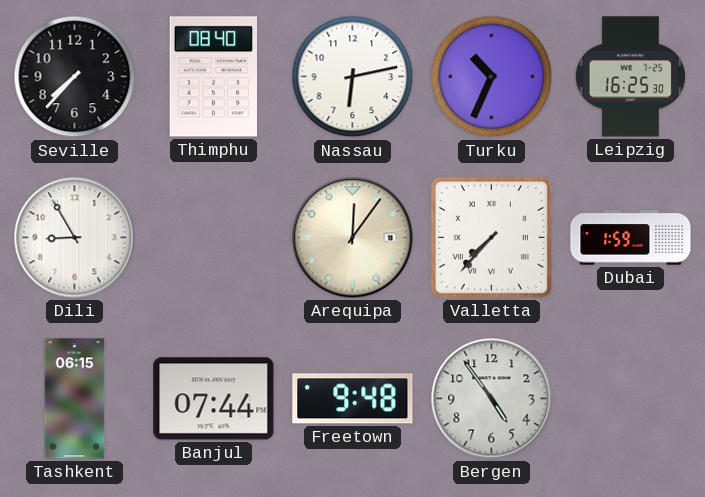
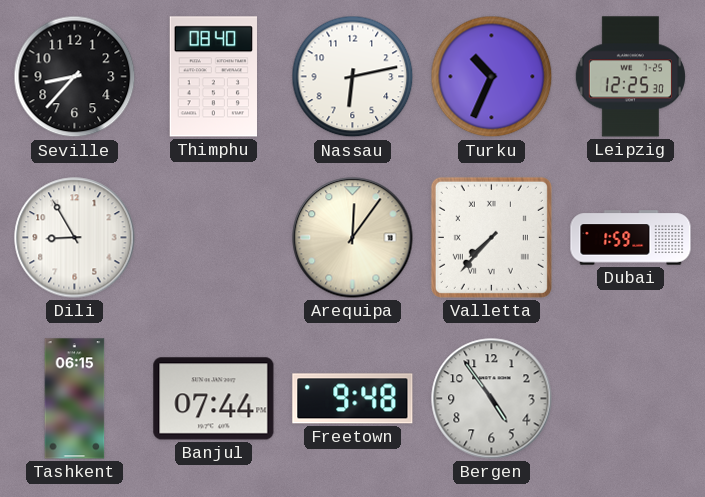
Seville: 7:37 -> 8:37 (75, 77)
Leipzig: 16:25 -> 12:25 (630, 77)
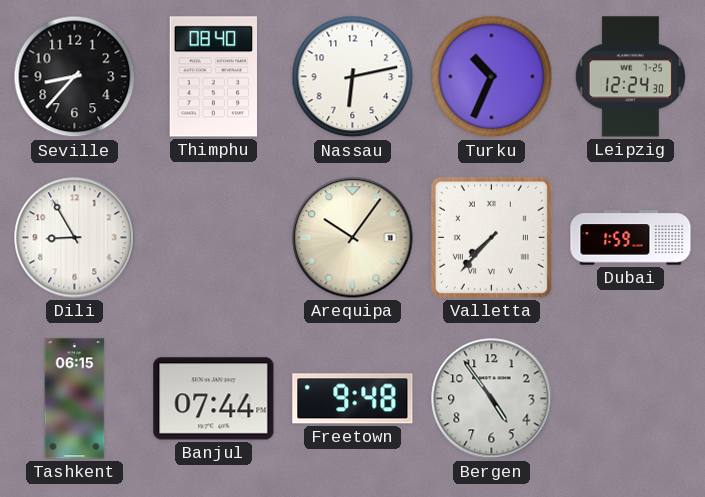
Leipzig: 12:25 -> 12:24 (630, 77)
Arequipa: 12:06 -> 10:06 (353, 238)
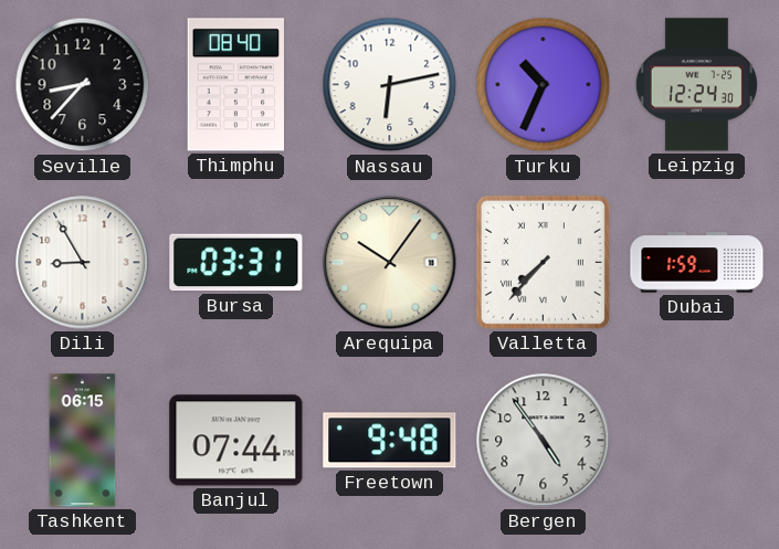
Bursa: none -> 03:31 (236, 263)
